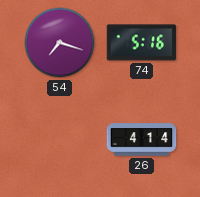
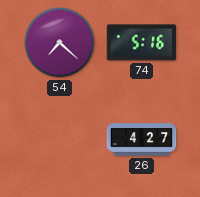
54: 7:18 -> 7:22 (60, 43)
26: 4:14 -> 4:27 (142, 140)
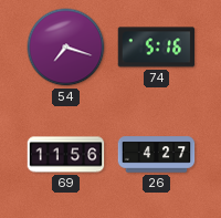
54: 7:22 -> 7:18 (66, 48)
69: none -> 11:56 (66, 155)
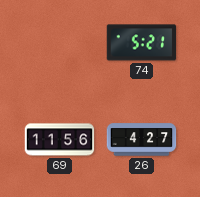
54: 7:18 -> none (66, 48)
74: 5:16 -> 5:21 (142, 43)
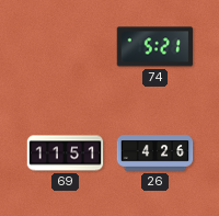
69: 11:56 -> 11:51 (66, 154)
26: 4:27 -> 4:26 (155, 154)
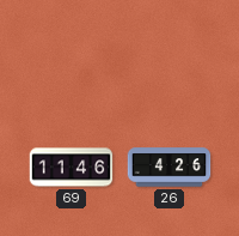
74: 5:21 -> none (155, 47)
69: 11:51 -> 11:46 (72, 168)
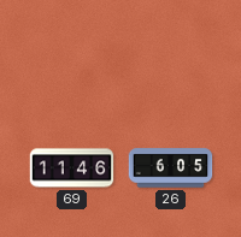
26: 4:26 -> 6:05 (171, 168)
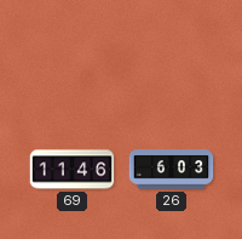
26: 6:05 -> 6:03 (172, 170)
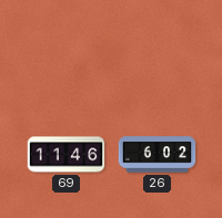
26: 6:03 -> 6:02 (158, 155)
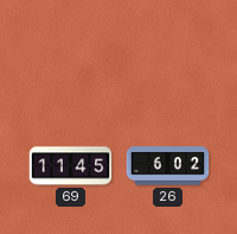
69: 11:46 -> 11:45 (71, 166)
